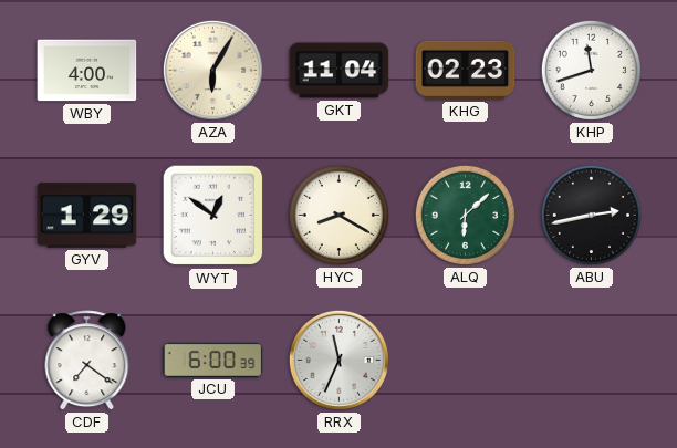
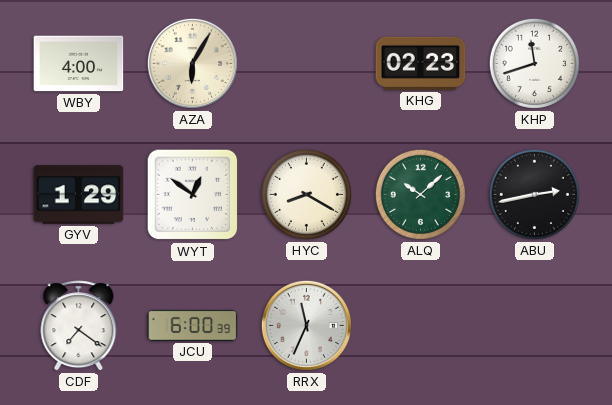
GKT: 11:04 -> none (340, 71)
ALQ: 6:08 -> 10:08 (420, 194)
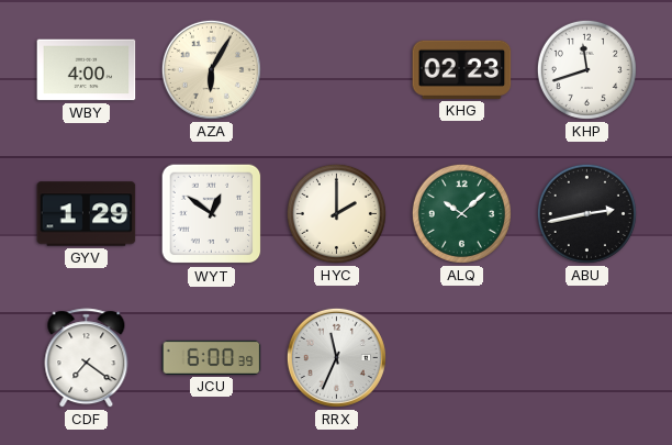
HYC: 8:20 -> 2:00 (336, 213)
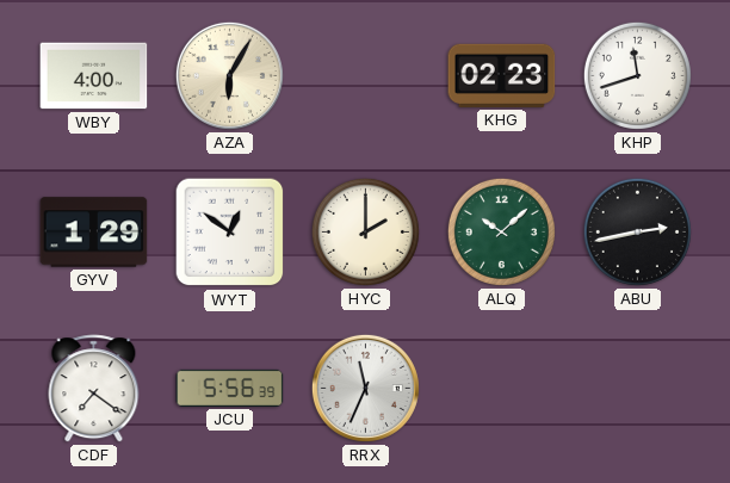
JCU: 6:00 -> 5:56 (230, 388)
